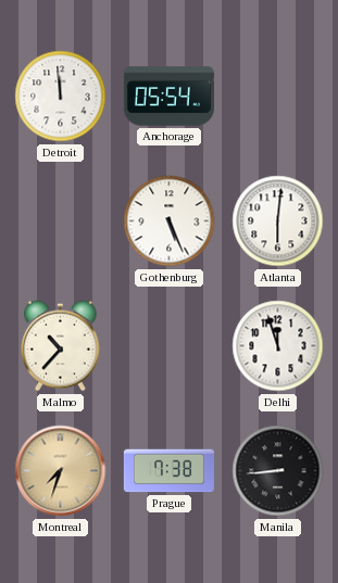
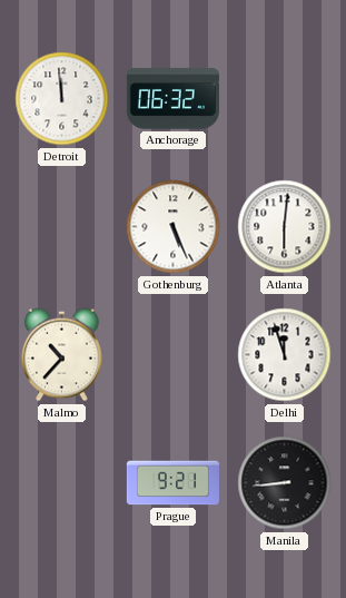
Anchorage: 05:54 -> 06:32 (172, 99)
Montreal: 7:33 -> none (61, 471)
Prague: 7:38 -> 9:21 (172, 483)
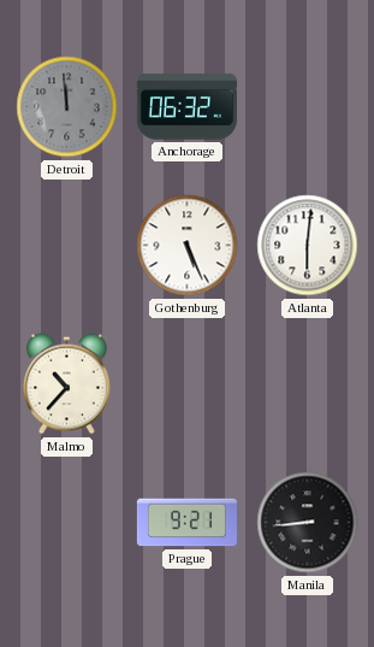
Detroit dial: white -> grey (67, 107)
Delhi: 11:57 -> none (285, 355)
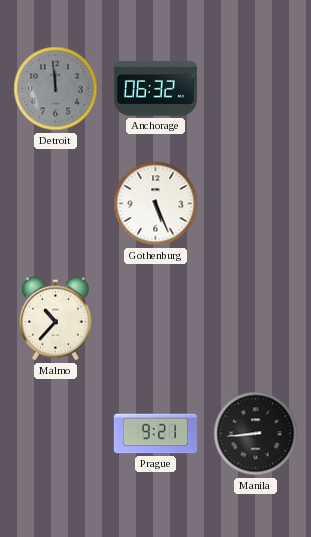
Atlanta: 6:01 -> none (308, 246)
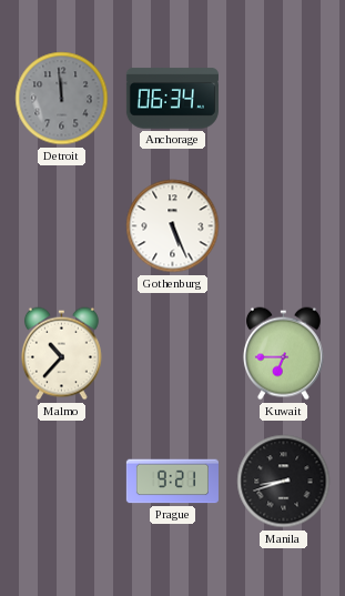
Anchorage: 06:32 -> 06:34 (172, 99)
Kuwait: none -> 6:45 (283, 354)
Manila: 8:44 -> 8:42 (284, 482)
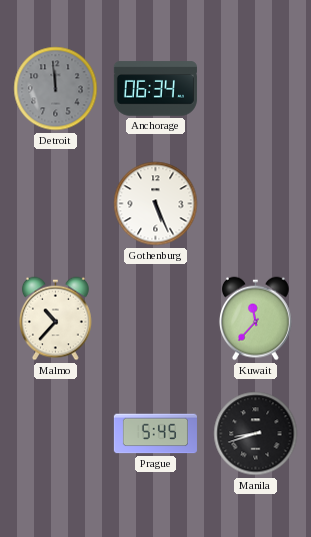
Kuwait: 6:45 -> 11:37 (255, 319)
Prague: 9:21 -> 5:45 (155, 434)
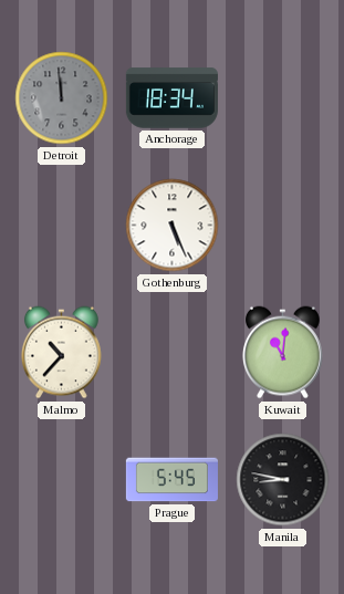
Anchorage: 06:34 -> 18:34 (171, 98)
Kuwait: 11:37 -> 11:01 (282, 353)
Manila: 8:42 -> 8:47 (283, 480)
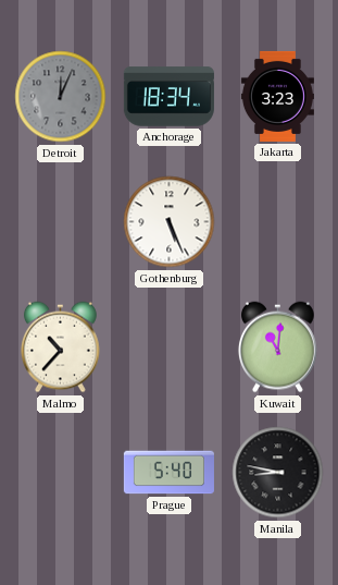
Detroit: 11:59 -> 12:04 (61, 97)
Jakarta: none -> 3:23 (277, 96)
Prague: 5:45 -> 5:40 (168, 473)
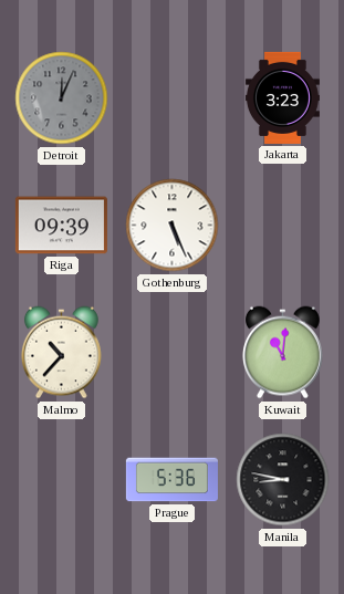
Anchorage: 18:34 -> none (168, 97)
Riga: none -> 09:39 (61, 226)
Prague: 5:40 -> 5:36 (171, 480)
